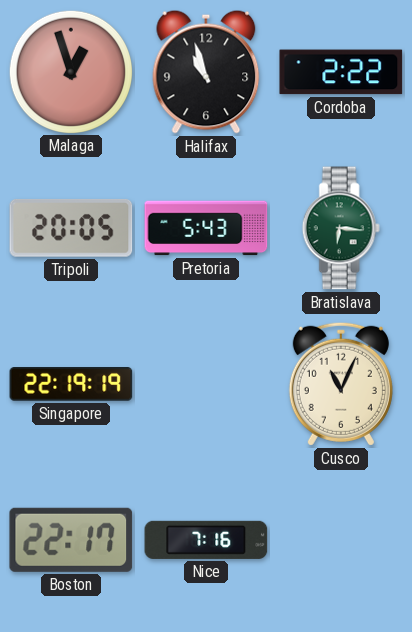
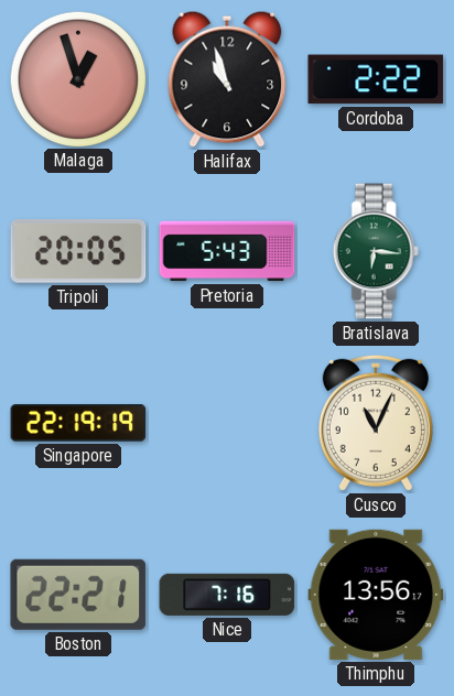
Boston: 22:17 -> 22:21 (78, 595)
Thimphu: none -> 13:56 (376, 595)
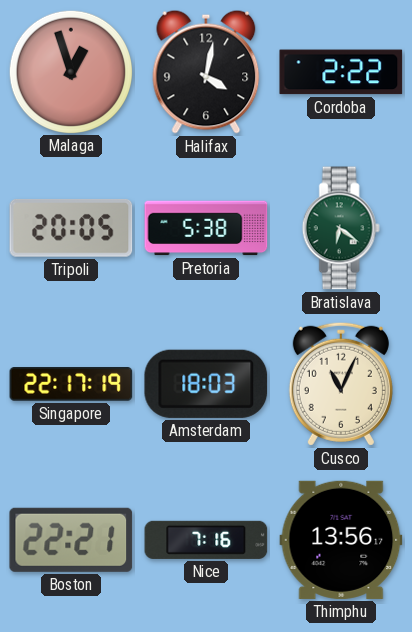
Halifax: 10:57 -> 4:02 (206, 72)
Pretoria: 5:43 -> 5:38 (206, 228)
Bratislava: 6:16 -> 6:21 (341, 228)
Singapore: 22:19 -> 22:17 (71, 385)
Amsterdam: none -> 18:03 (206, 384)
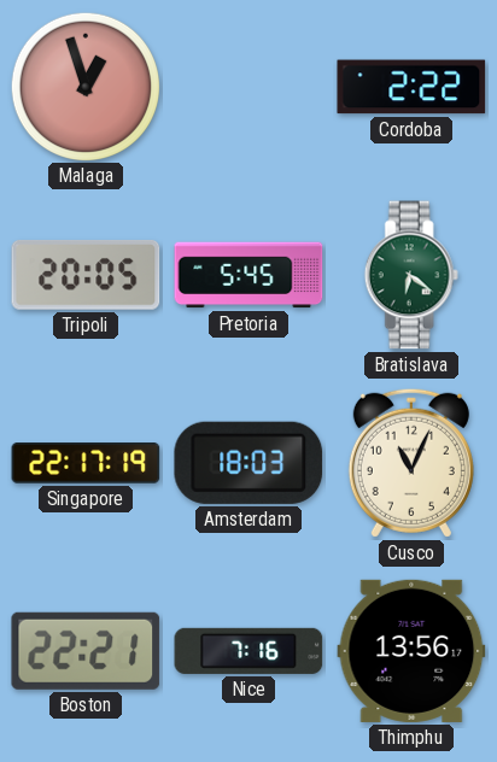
Halifax: 4:02 -> none (206, 72)
Pretoria: 5:38 -> 5:45 (248, 275)
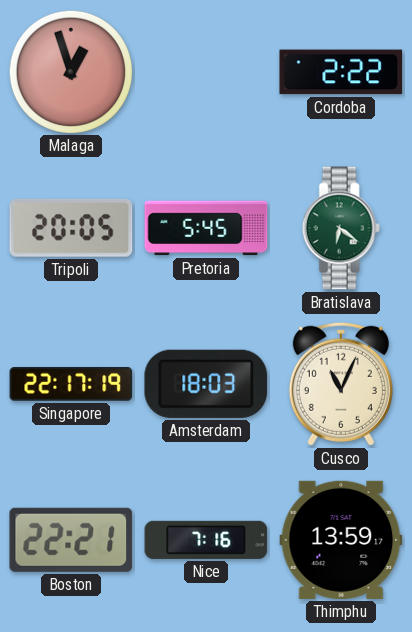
Thimphu: 13:56 -> 13:59 (341, 540)
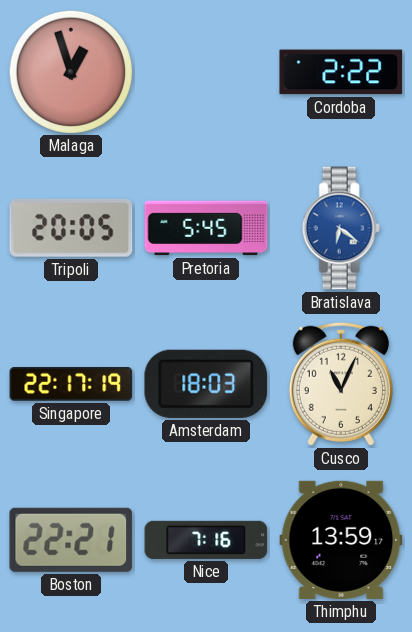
Bratislava dial: green -> blue (341, 228)
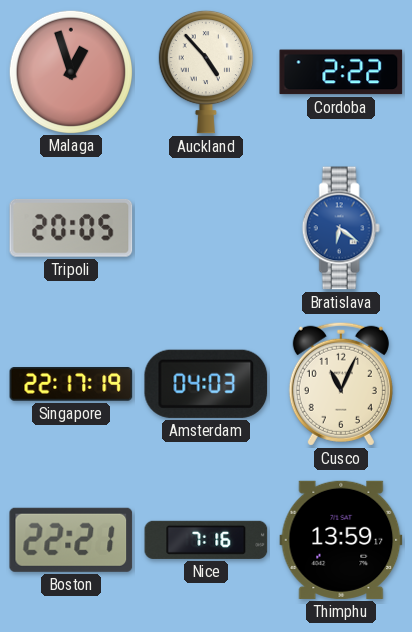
Auckland: none -> 4:53 (206, 72)
Pretoria: 5:45 -> none (206, 228)
Amsterdam: 18:03 -> 04:03 (206, 384)
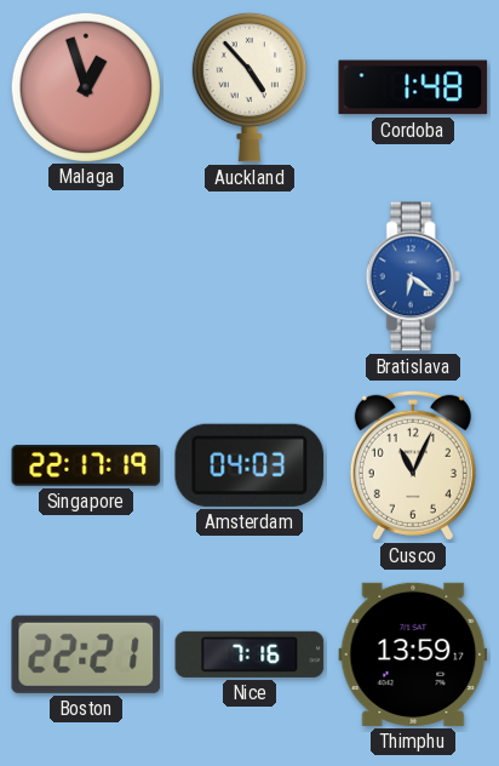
Cordoba: 2:22 -> 1:48 (413, 87)
Tripoli: 20:05 -> none (71, 228)
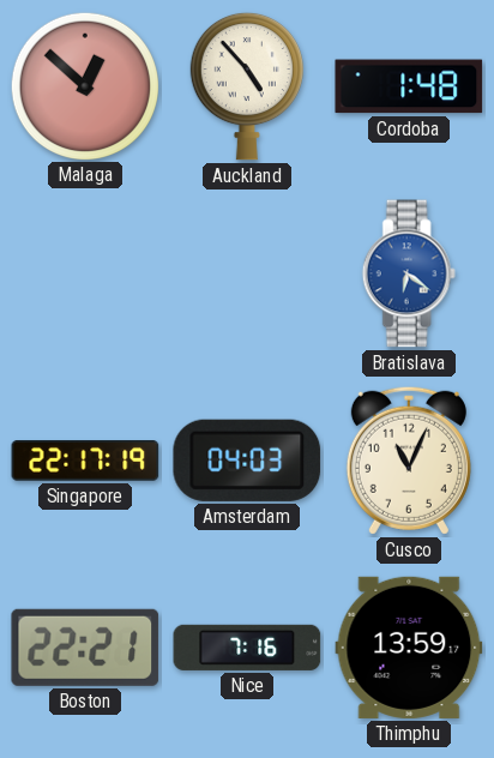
Malaga: 12:57 -> 12:52 (84, 85)
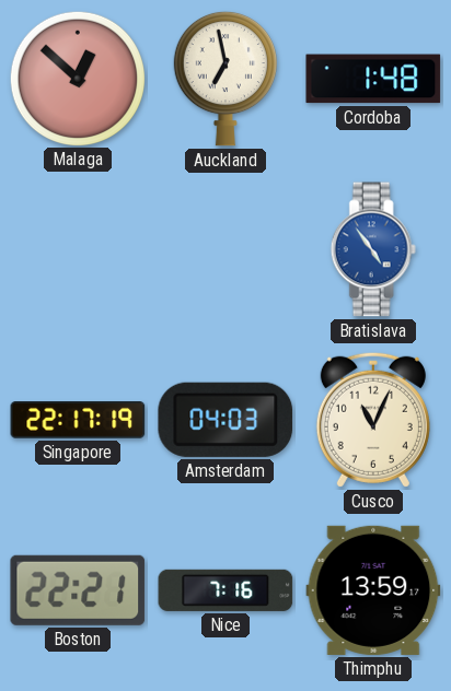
Auckland: 4:53 -> 6:58 (225, 79)
Bratislava: 6:21 -> 4:54 (373, 249)
